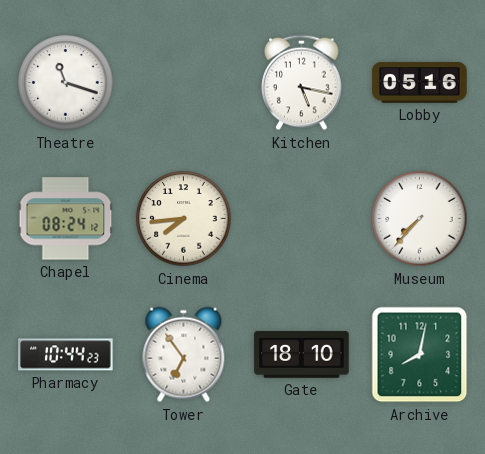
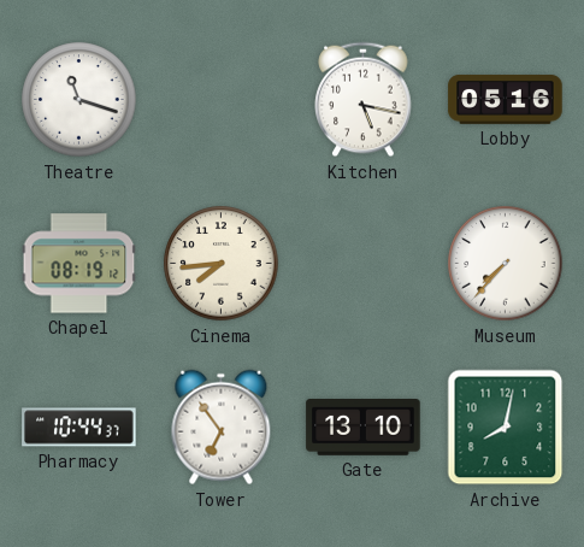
Chapel: 08:24 -> 08:19 (79, 264)
Pharmacy: 10:44:23 -> 10:44:37 (79, 428)
Gate: 18:10 -> 13:10 (364, 428)
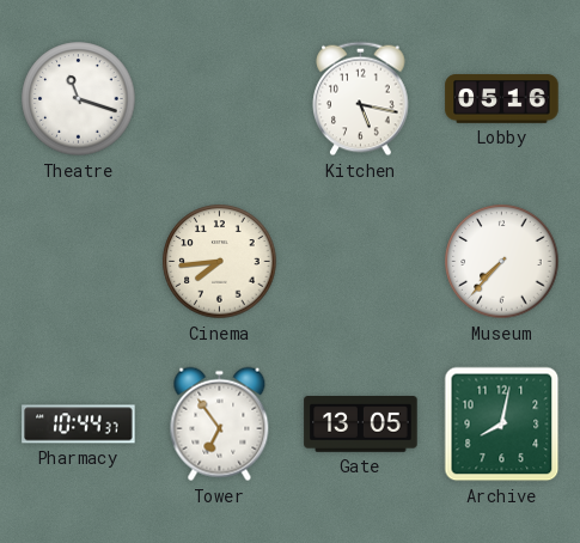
Chapel: 08:19 -> none (79, 264)
Gate: 13:10 -> 13:05 (361, 425)
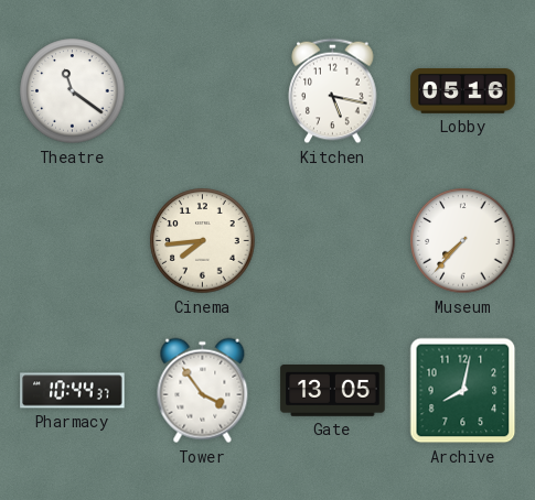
Theatre: 11:18 -> 11:21 (73, 91)
Tower: 6:54 -> 3:54 (203, 391)
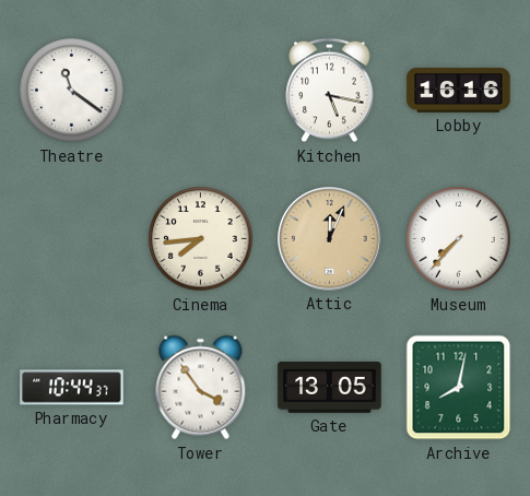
Lobby: 05:16 -> 16:16 (459, 91)
Attic: none -> 12:04 (330, 239)
